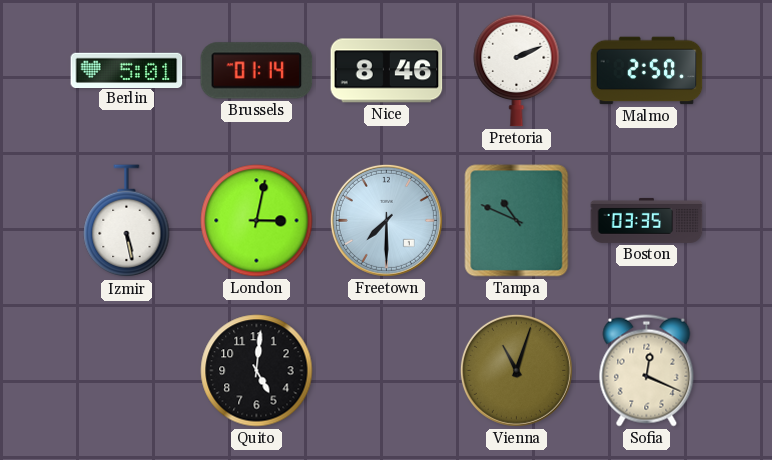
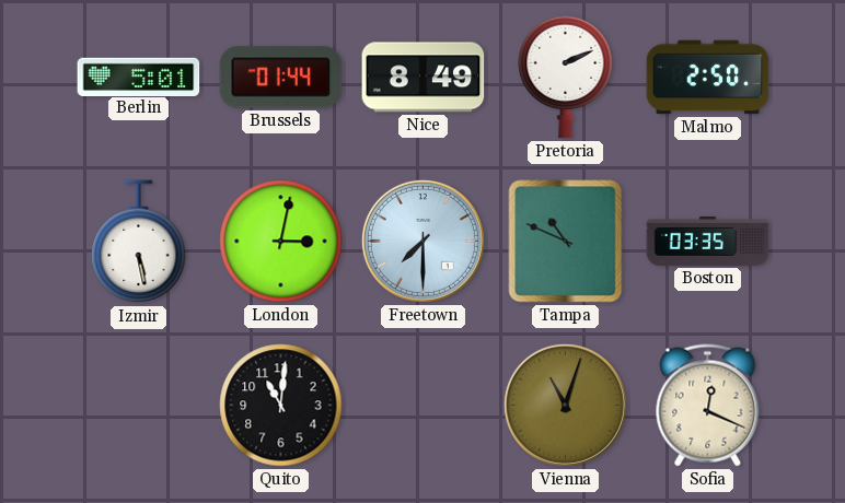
Brussels: 01:14 -> 01:44 (281, 78)
Nice: 8:46 -> 8:49 (424, 78)
Quito: 5:01 -> 11:01 (281, 406)
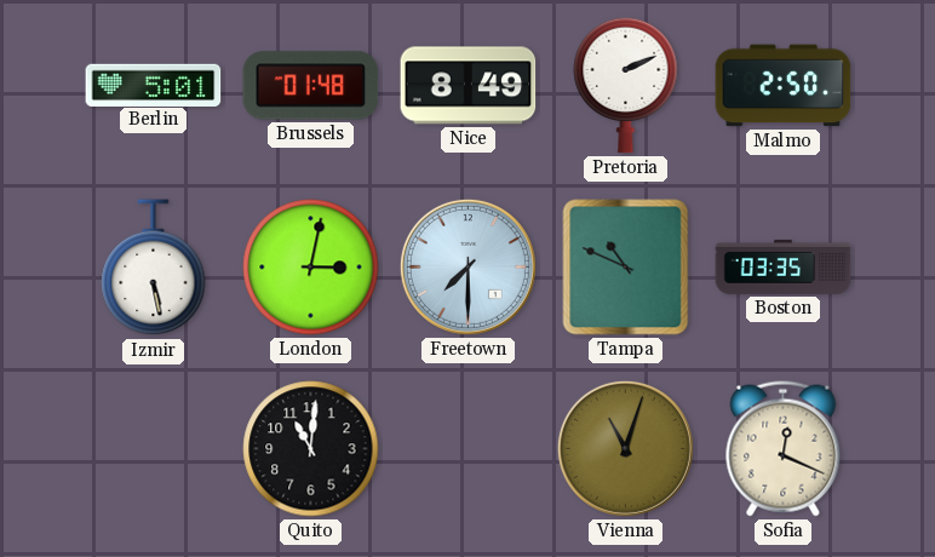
Brussels: 01:44 -> 01:48 (311, 86)
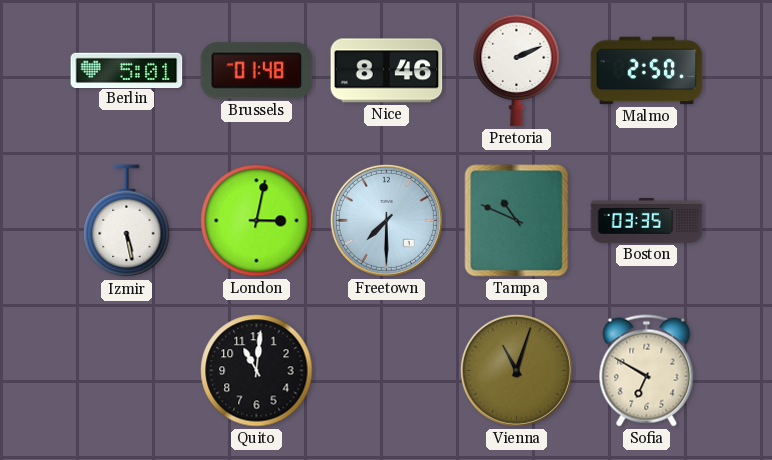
Nice: 8:49 -> 8:46 (387, 71)
Sofia: 12:19 -> 6:50 (647, 371)
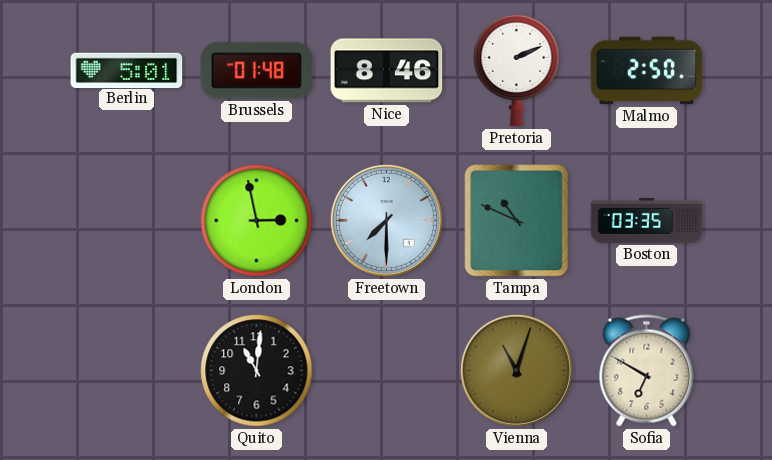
Izmir: 5:28 -> none (127, 221)
London: 3:02 -> 2:58 (257, 221)
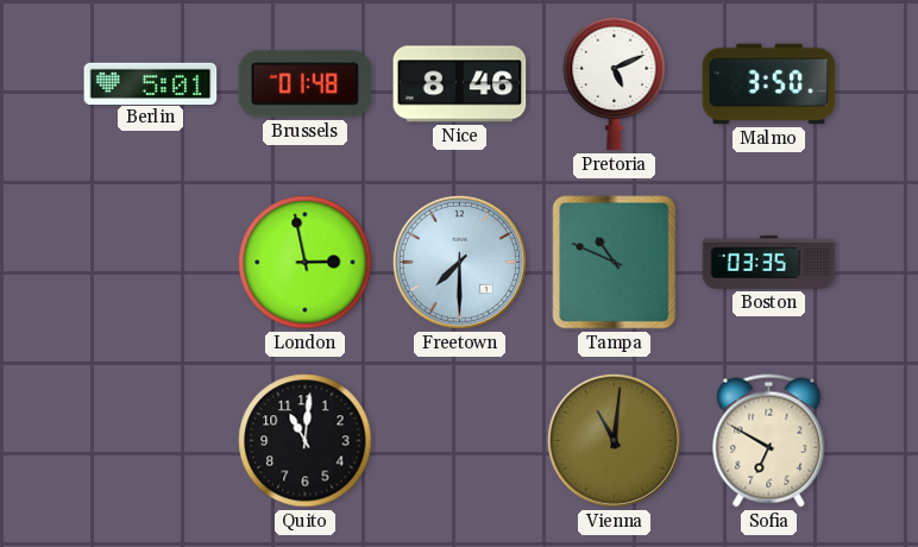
Pretoria: 2:11 -> 5:11 (615, 83)
Malmo: 2:50 -> 3:50 (769, 84)
Vienna: 11:03 -> 11:01 (614, 440)
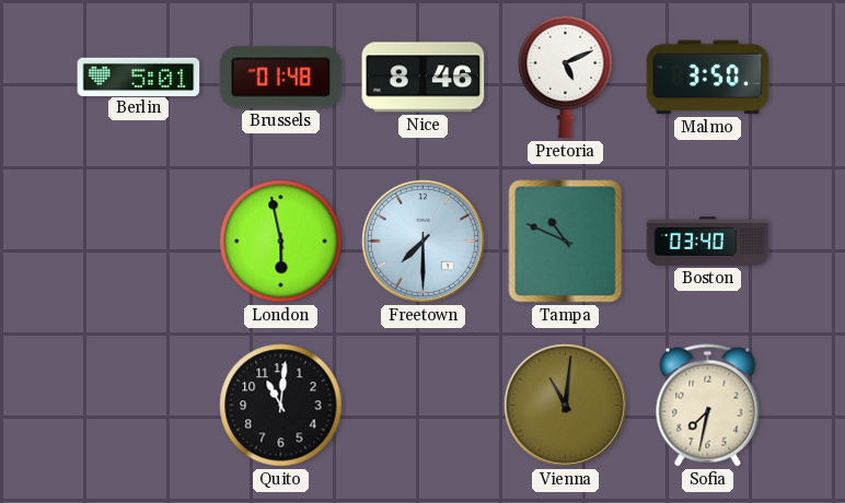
London: 2:58 -> 5:58 (281, 242)
Boston: 03:35 -> 03:40 (708, 241)
Sofia: 6:50 -> 7:32 (708, 406)
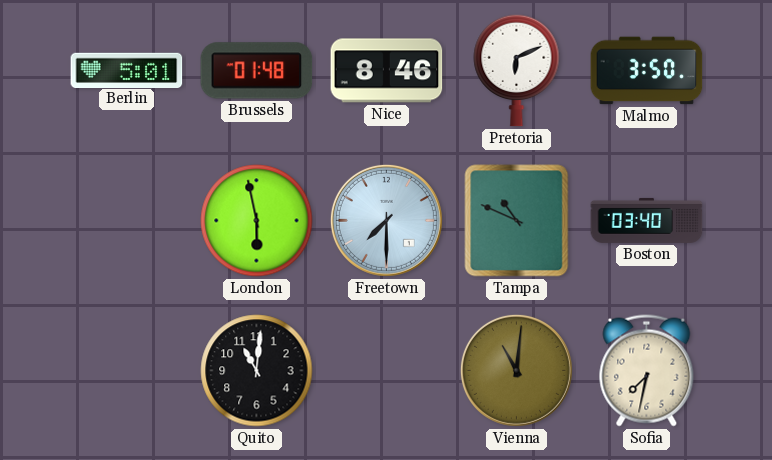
Pretoria: 5:11 -> 6:11 (517, 70)
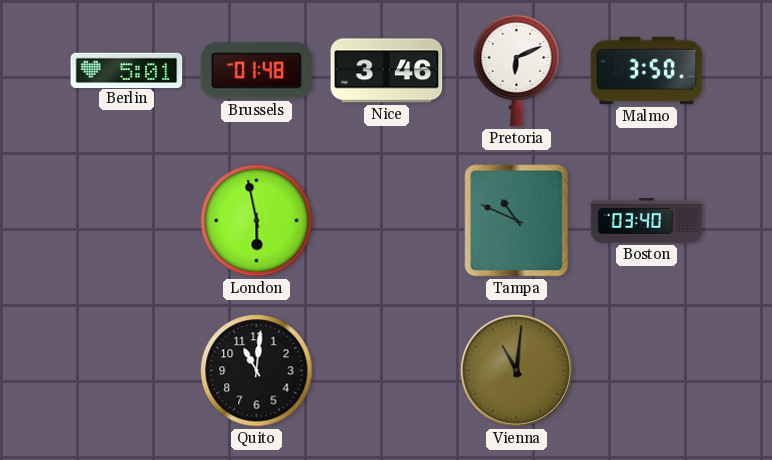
Nice: 8:46 -> 3:46 (387, 71)
Freetown: 7:30 -> none (386, 220)
Sofia: 7:32 -> none (647, 371)
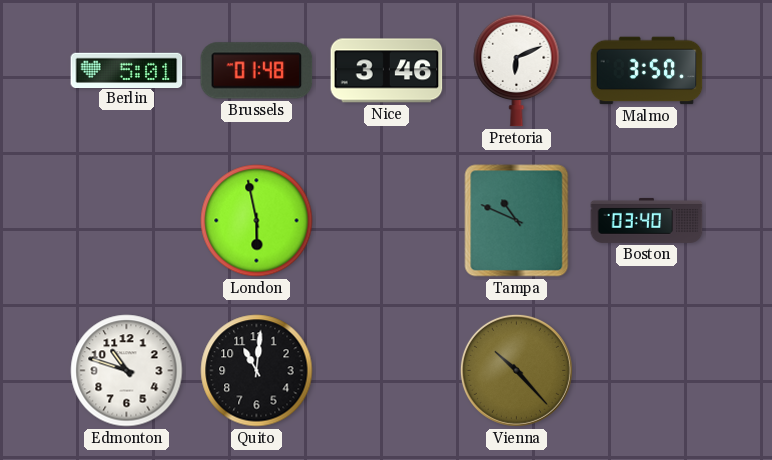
Edmonton: none -> 10:48 (127, 371)
Vienna: 11:01 -> 10:23 (516, 370)
